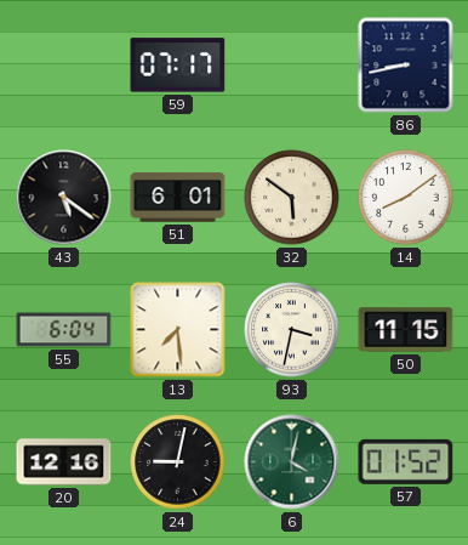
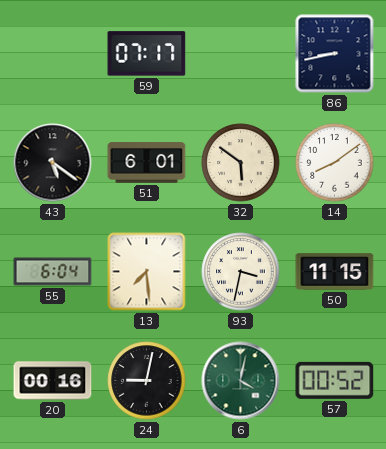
20: 12:16 -> 00:16 (53, 381)
57: 01:52 -> 00:52 (335, 380)
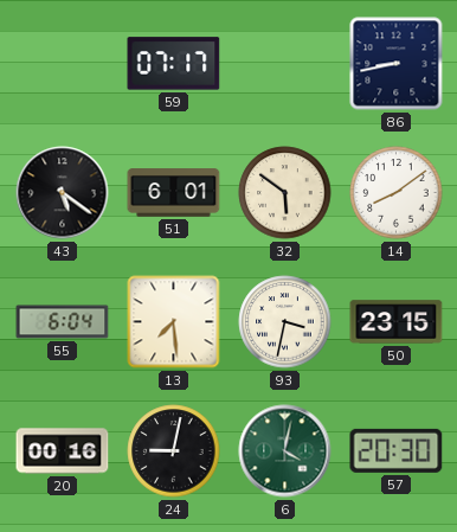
50: 11:15 -> 23:15 (397, 322)
57: 00:52 -> 20:30 (397, 450)
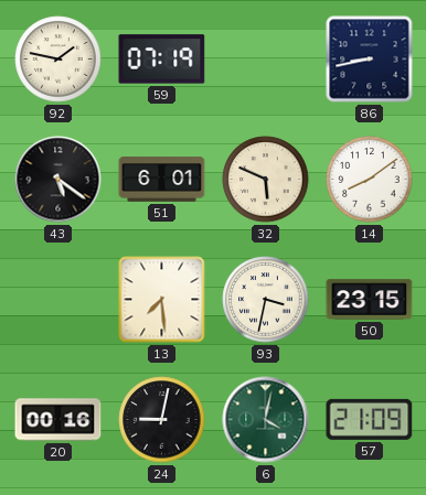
92: none -> 1:47 (58, 60)
59: 07:17 -> 07:19 (162, 60)
32: 5:51 -> 5:49 (266, 180)
55: 6:04 -> none (63, 322)
57: 20:30 -> 21:09 (370, 419)
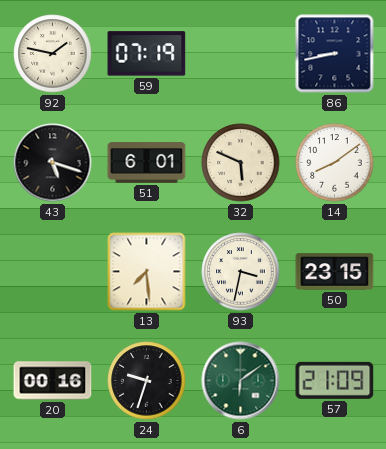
43: 5:21 -> 5:18 (53, 163)
24: 9:02 -> 9:33 (147, 381)
6: 4:02 -> 6:09 (241, 381)
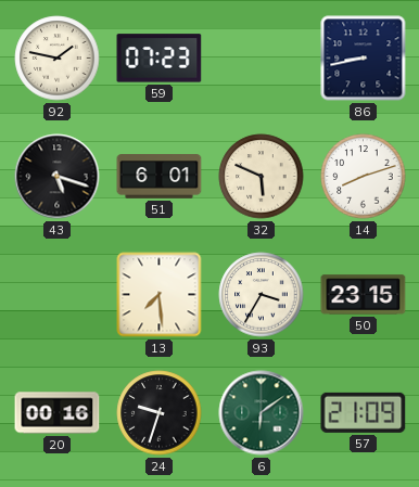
59: 07:19 -> 07:23 (160, 59)
14: 8:09 -> 8:12 (364, 177)
93: 3:32 -> 3:35 (262, 295)
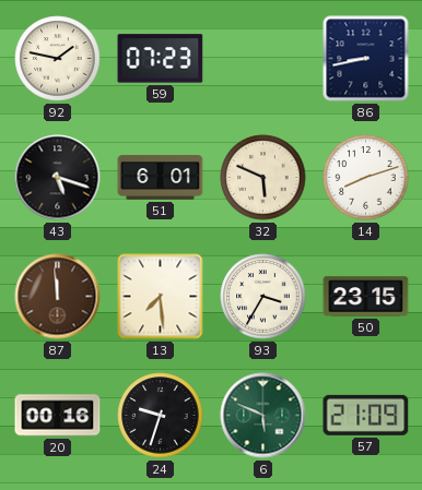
87: none -> 11:59 (58, 297)
6: 6:09 -> 5:49 (263, 416)
